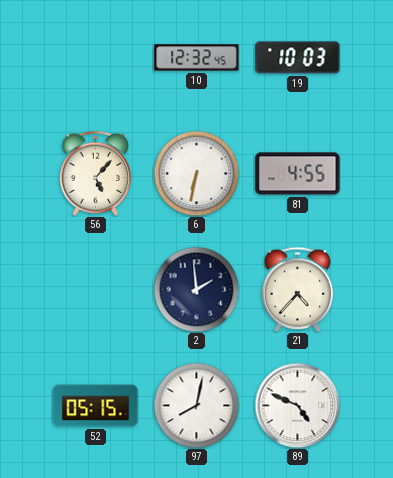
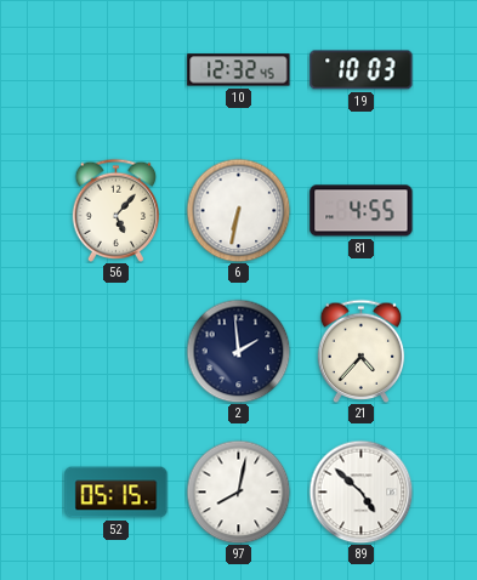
89: 4:49 -> 4:52 (360, 491)
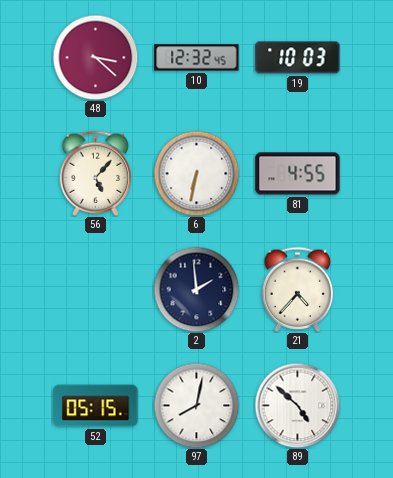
48: none -> 3:22 (95, 57)
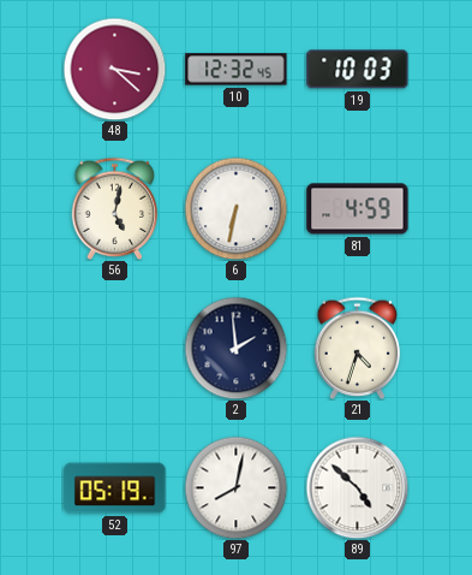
56: 5:07 -> 5:02 (115, 208)
81: 4:55 -> 4:59 (358, 209)
21: 4:37 -> 4:33 (358, 348)
52: 05:15 -> 05:19 (115, 488)
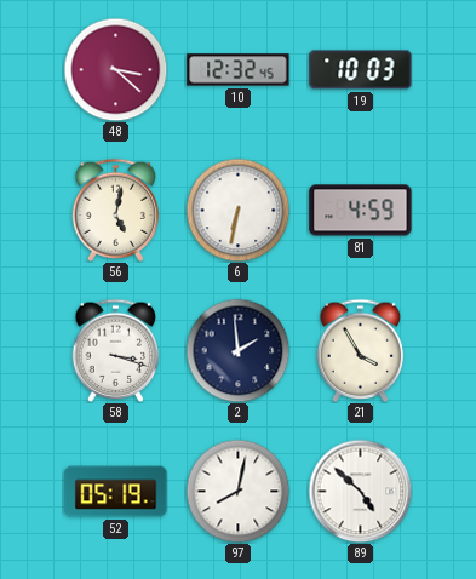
58: none -> 3:18 (116, 350)
21: 4:33 -> 3:55 (361, 350)
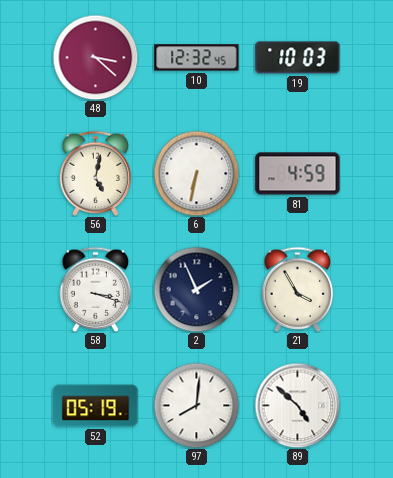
2: 1:59 -> 1:56 (196, 289)
97: 8:02 -> 8:01 (196, 405)
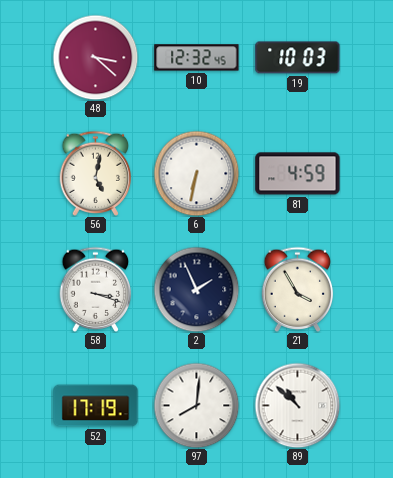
52: 05:19 -> 17:19 (96, 406)
89: 4:52 -> 10:52 (297, 405)
